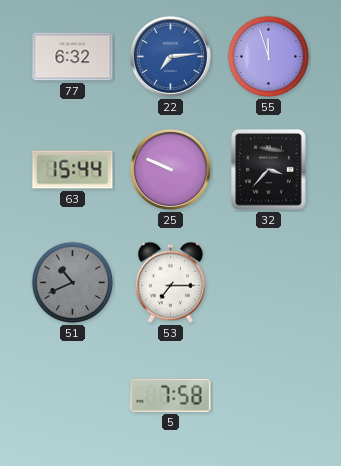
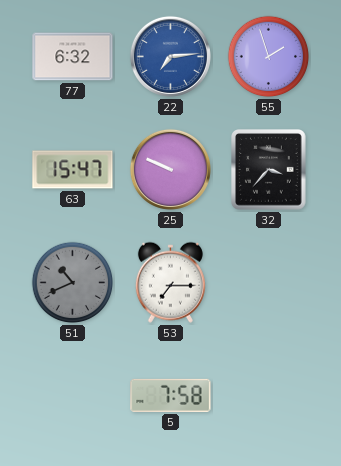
55: 11:57 -> 1:57 (269, 57)
63: 15:44 -> 15:47 (73, 170)
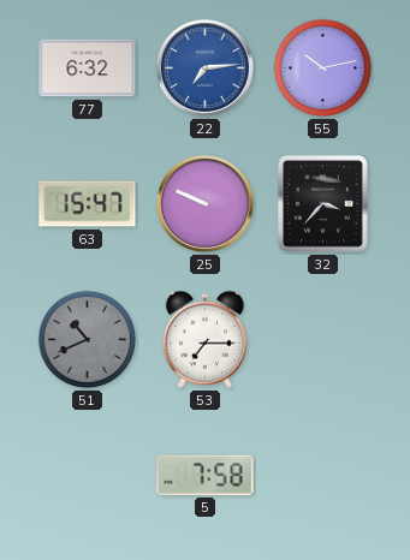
55: 1:57 -> 10:13 (323, 68)
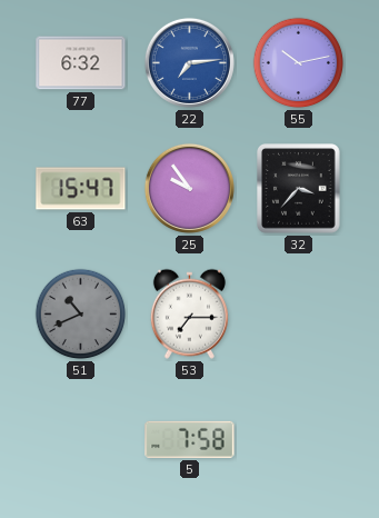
25: 9:49 -> 9:54 (189, 188)
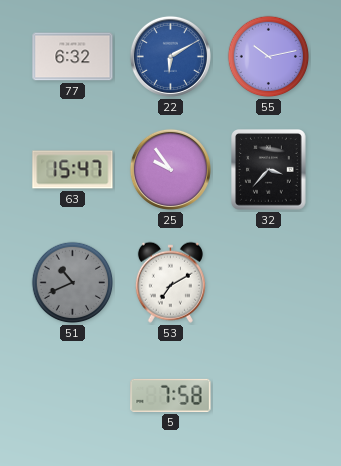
22: 7:14 -> 6:10 (170, 56)
53: 7:15 -> 7:10 (170, 282)
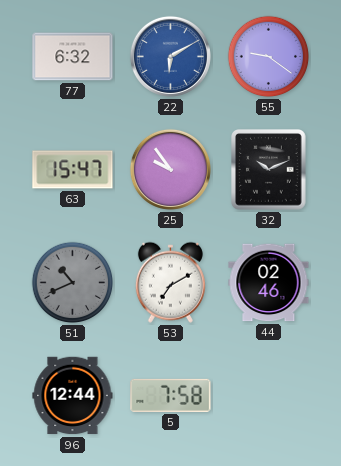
55: 10:13 -> 9:21 (269, 57)
32: 3:37 -> 10:11 (269, 170)
44: none -> 02:46 (269, 283)
96: none -> 12:44 (73, 396)
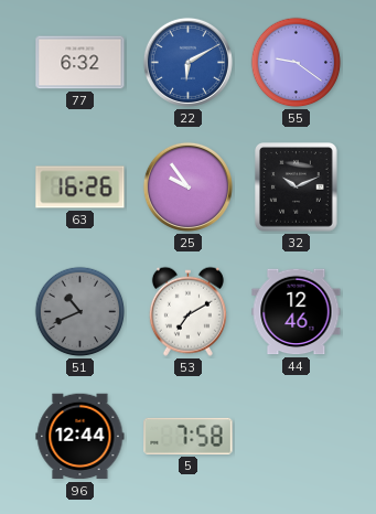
63: 15:47 -> 16:26 (80, 188)
44: 02:46 -> 12:46 (297, 312)
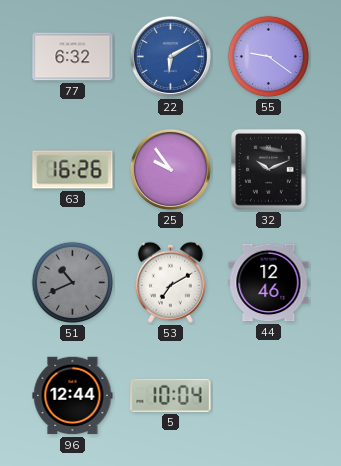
5: 7:58 -> 10:04 (171, 395)
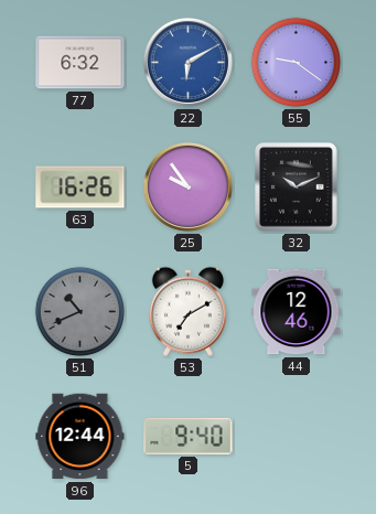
5: 10:04 -> 9:40 (189, 436)
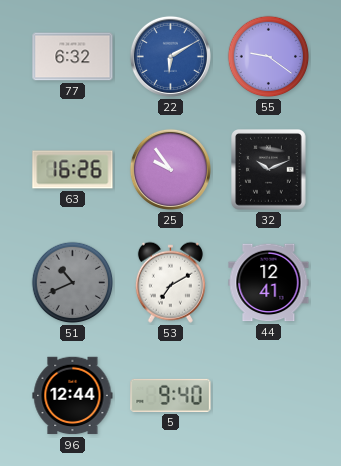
44: 12:46 -> 12:41 (269, 283)
